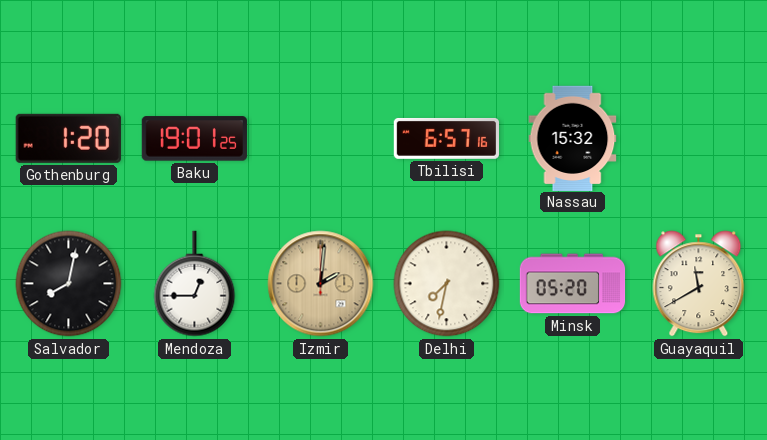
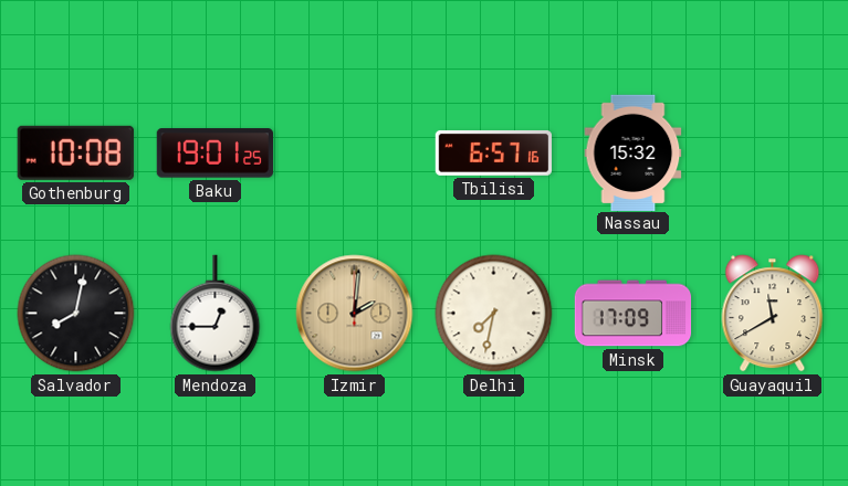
Gothenburg: 1:20 -> 10:08 (75, 152)
Minsk: 05:20 -> 17:09 (634, 314)
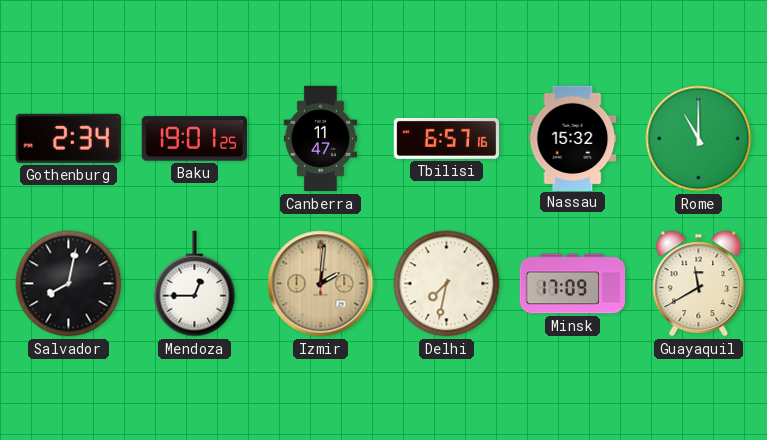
Gothenburg: 10:08 -> 2:34 (68, 138)
Canberra: none -> 11:47 (320, 139)
Rome: none -> 11:00 (699, 139)
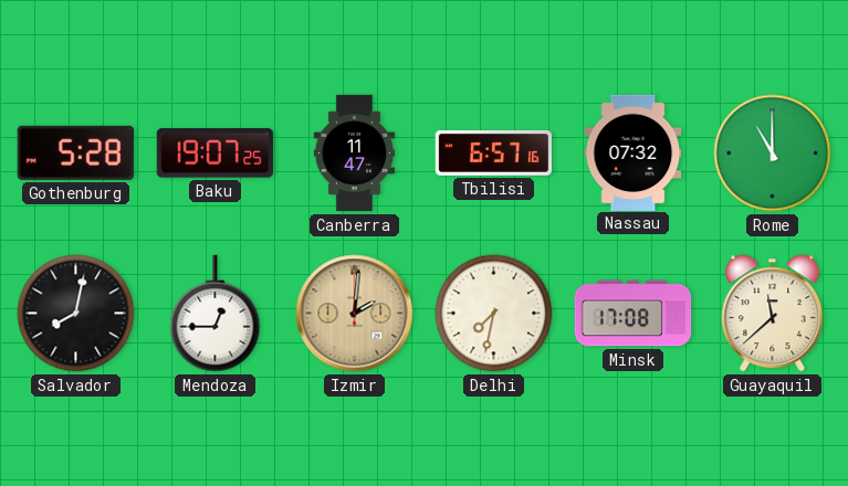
Gothenburg: 2:34 -> 5:28 (75, 152)
Baku: 19:01 -> 19:07 (214, 154)
Nassau: 15:32 -> 07:32 (634, 152)
Minsk: 17:09 -> 17:08 (634, 314)
Guayaquil: 11:40 -> 11:38 (773, 314)
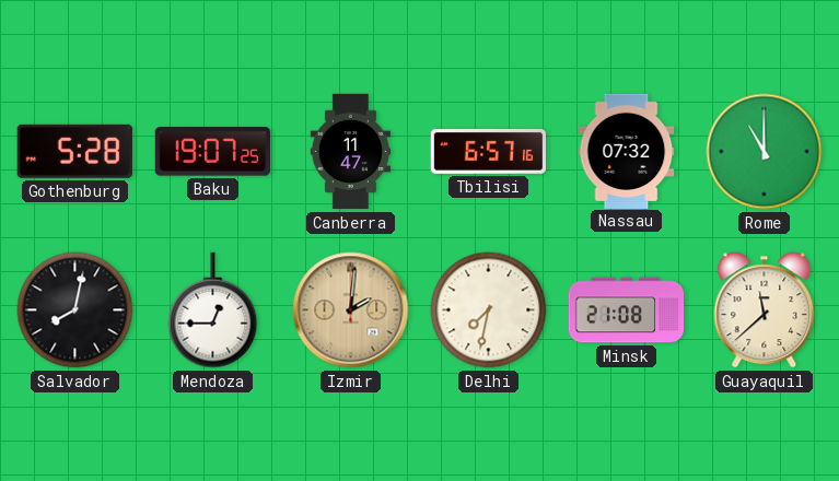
Minsk: 17:08 -> 21:08 (627, 310)
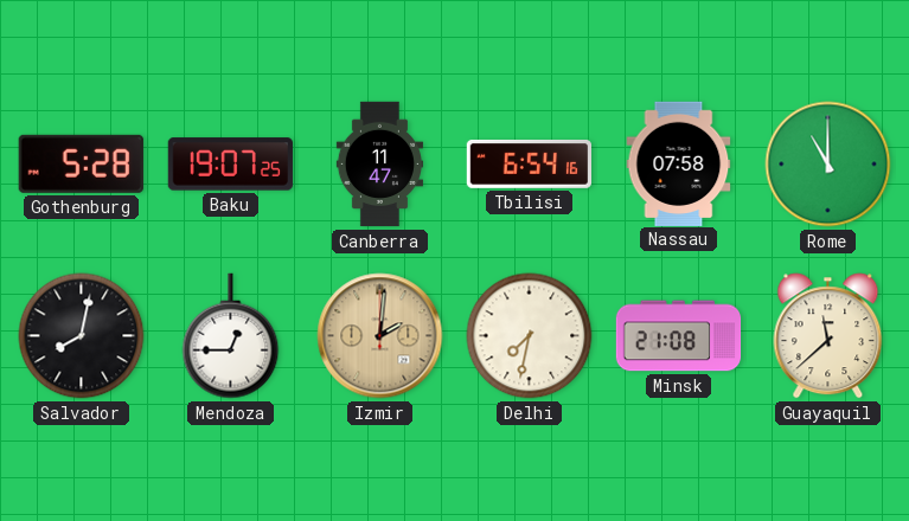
Tbilisi: 6:57 -> 6:54 (529, 165)
Nassau: 07:32 -> 07:58 (679, 163)
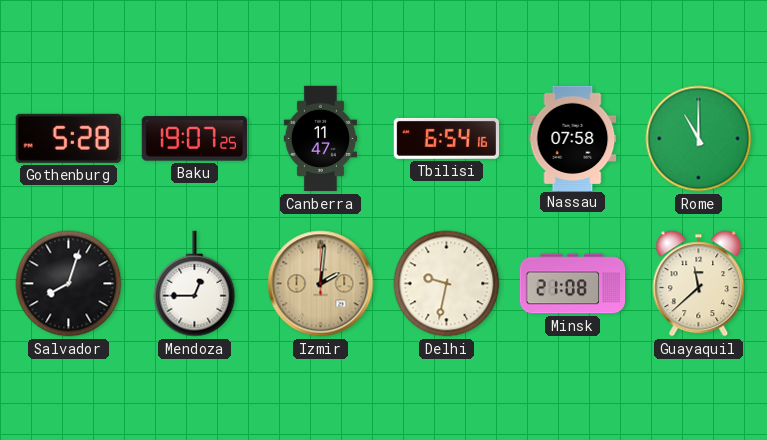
Salvador: 8:02 -> 8:03 (69, 284)
Delhi: 7:32 -> 9:32 (447, 284)
